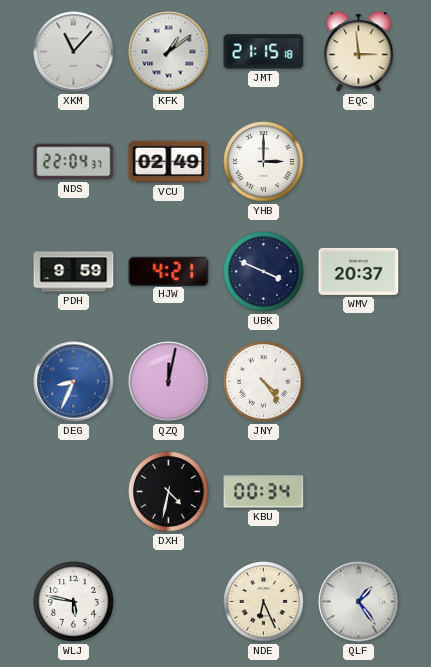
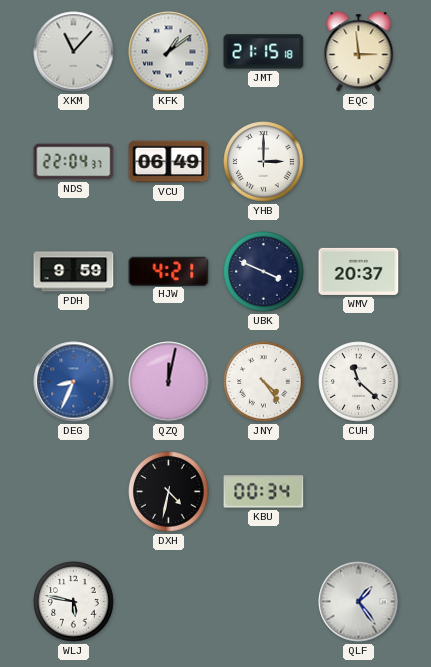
VCU: 02:49 -> 06:49 (169, 162)
CUH: none -> 11:22 (359, 382)
NDE: 6:26 -> none (264, 602)
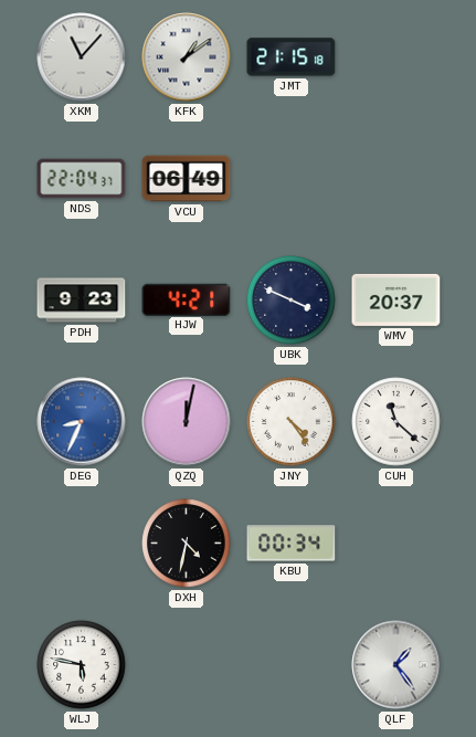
EQC: 2:59 -> none (359, 52)
YHB: 3:00 -> none (264, 162)
PDH: 9:59 -> 9:23 (82, 301)
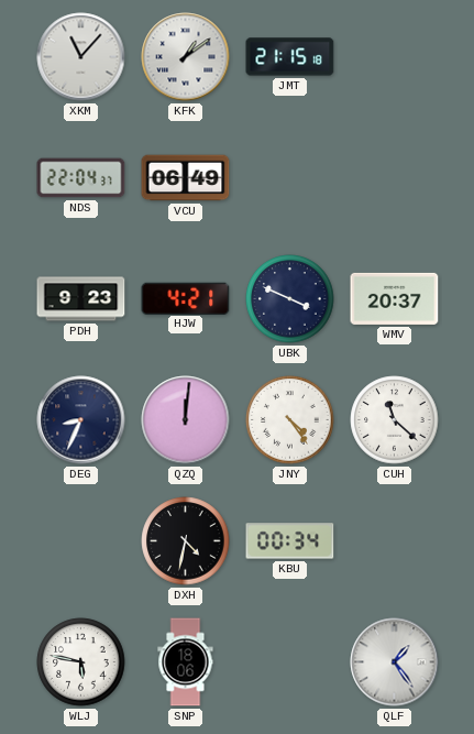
DEG dial: blue -> navy (81, 420)
QZQ: 12:02 -> 12:01 (186, 420)
SNP: none -> 18:06 (186, 662)
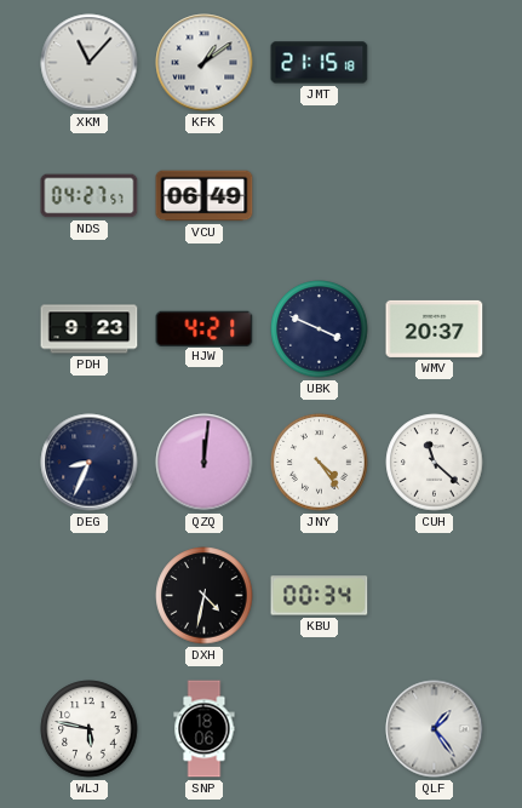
NDS: 22:04 -> 04:27 (90, 196)
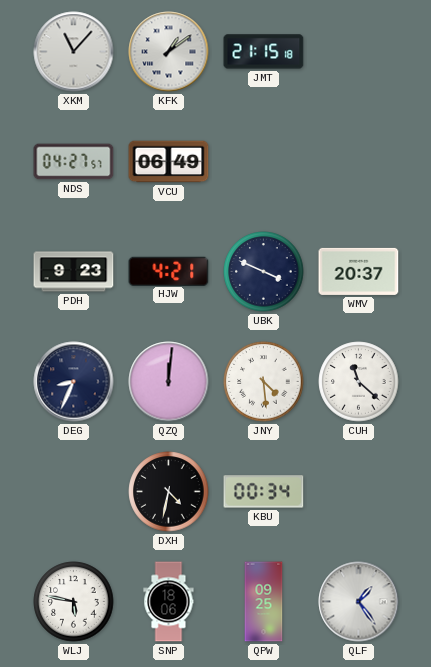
JNY: 4:24 -> 4:29 (264, 382)
QPW: none -> 09:25 (264, 602)
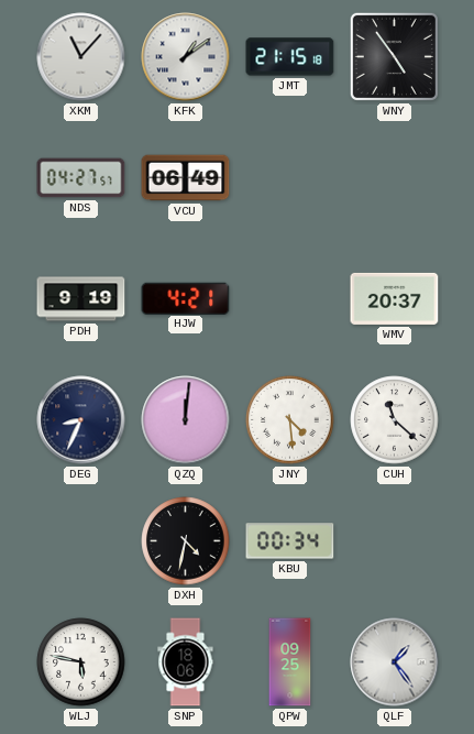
WNY: none -> 4:54 (394, 56)
PDH: 9:23 -> 9:19 (81, 299)
UBK: 3:49 -> none (264, 272)
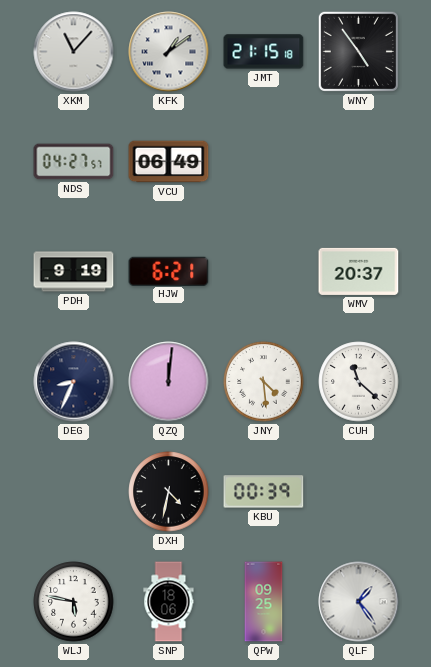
HJW: 4:21 -> 6:21 (169, 271)
KBU: 00:34 -> 00:39 (264, 492)
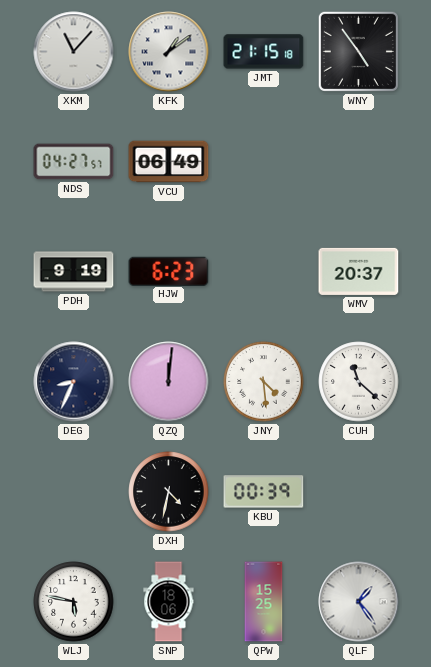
HJW: 6:21 -> 6:23 (169, 271)
QPW: 09:25 -> 15:25 (264, 602)
